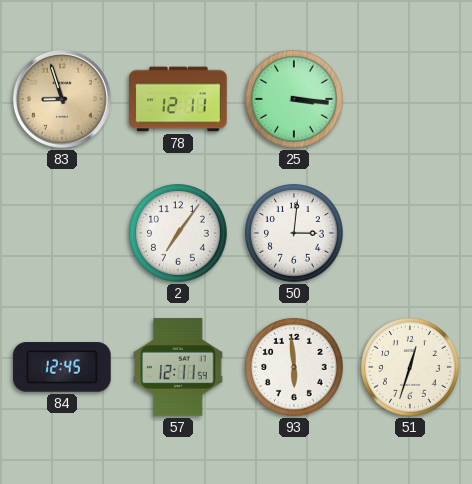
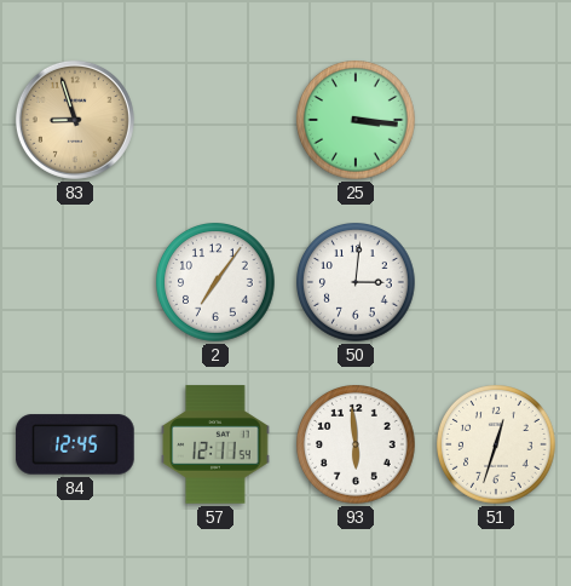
78: 12:11 -> none (178, 99)
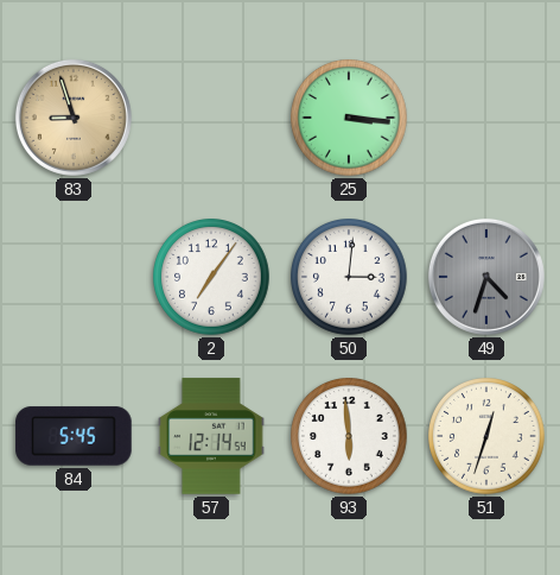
49: none -> 4:33 (486, 277)
84: 12:45 -> 5:45 (74, 436)
57: 12:11 -> 12:14 (211, 436)
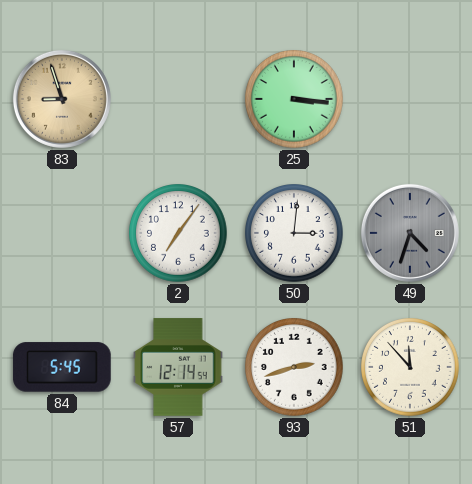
93: 5:59 -> 2:42 (295, 368)
51: 12:33 -> 11:53 (411, 368)
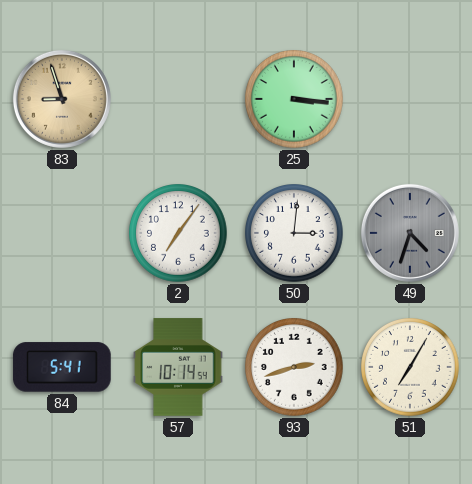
84: 5:45 -> 5:41 (62, 367)
57: 12:14 -> 10:14 (178, 367)
51: 11:53 -> 7:05 (411, 368)
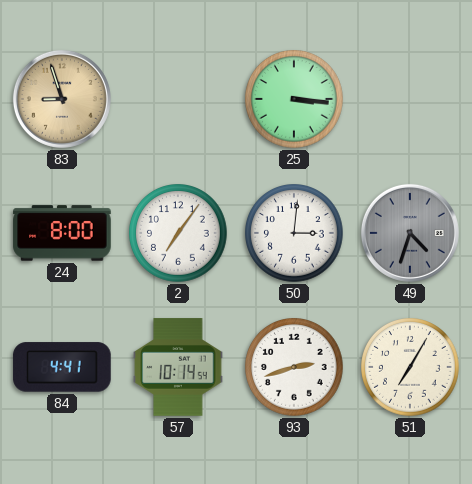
24: none -> 8:00 (62, 233)
84: 5:41 -> 4:41 (62, 367)
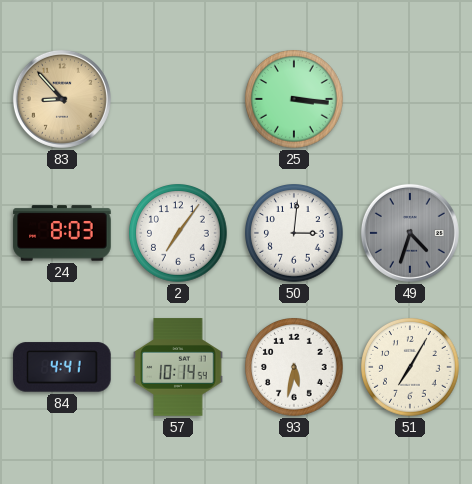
83: 8:57 -> 8:53 (62, 99)
24: 8:00 -> 8:03 (62, 233)
93: 2:42 -> 5:32 (295, 368)
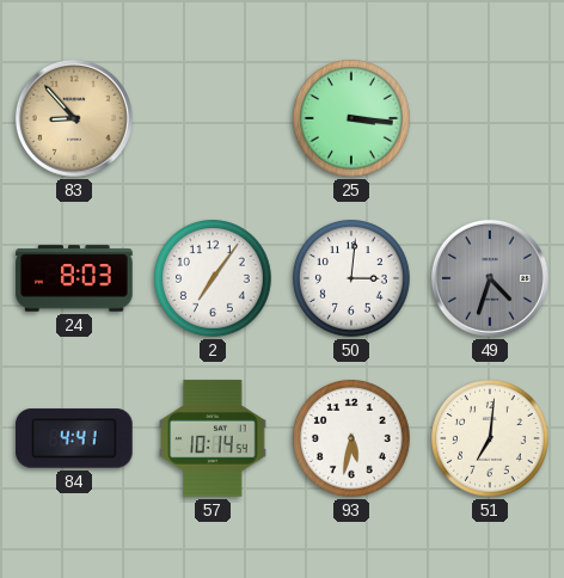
51: 7:05 -> 7:01 (491, 439)
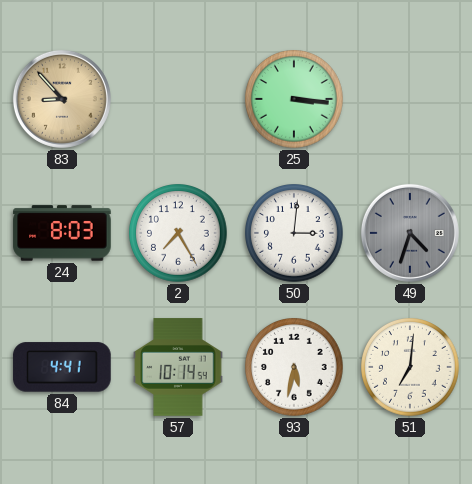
2: 7:06 -> 7:25 (179, 234)
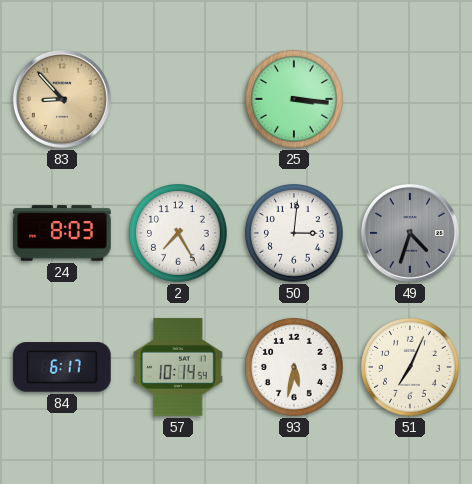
84: 4:41 -> 6:17 (62, 367)
51: 7:01 -> 7:04 (411, 368)
